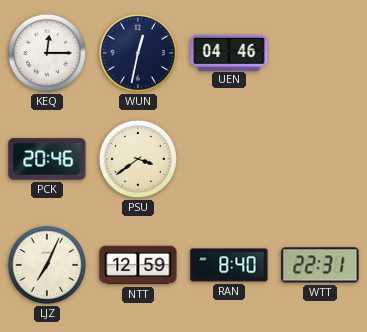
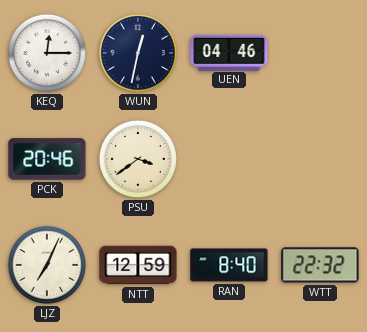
WTT: 22:31 -> 22:32 (320, 265)
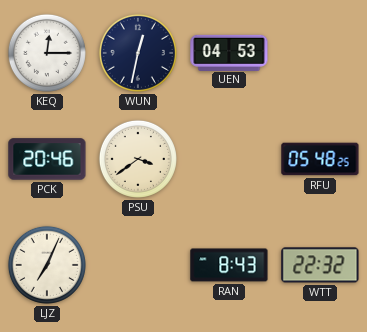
UEN: 04:46 -> 04:53 (229, 52)
RFU: none -> 05:48 (320, 159)
NTT: 12:59 -> none (138, 265)
RAN: 8:40 -> 8:43 (229, 265)
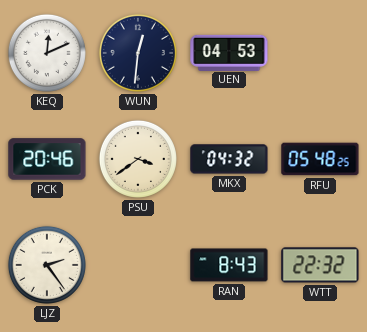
KEQ: 12:15 -> 12:11 (47, 53)
WUN: 12:32 -> 12:31 (138, 53)
MKX: none -> 04:32 (229, 159)
LJZ: 7:04 -> 2:24 (47, 265)
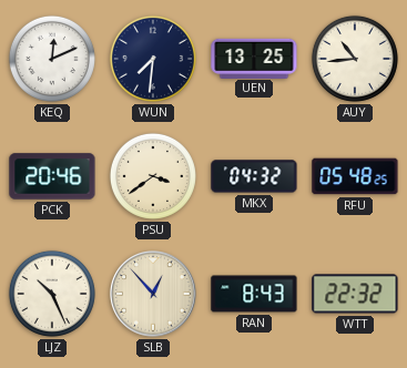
WUN: 12:31 -> 7:31 (153, 59)
UEN: 04:53 -> 13:25 (254, 58)
AUY: none -> 10:44 (355, 59)
LJZ: 2:24 -> 10:26 (52, 294)
SLB: none -> 12:53 (153, 294)
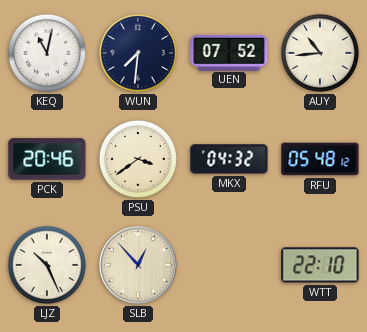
KEQ: 12:11 -> 11:02 (47, 53)
UEN: 13:25 -> 07:52 (229, 52)
RFU: 05:48:25 -> 05:48:12 (320, 159)
RAN: 8:43 -> none (254, 294)
WTT: 22:32 -> 22:10 (320, 265)
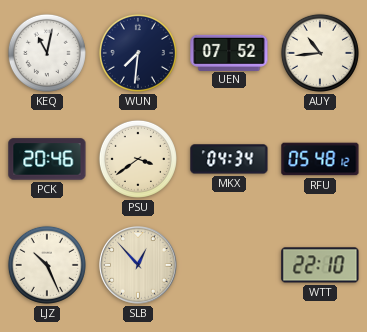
MKX: 04:32 -> 04:34 (229, 159)
